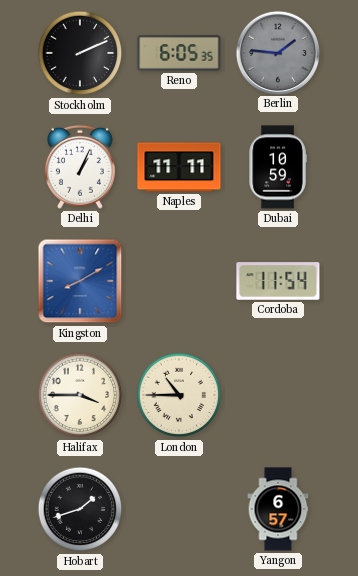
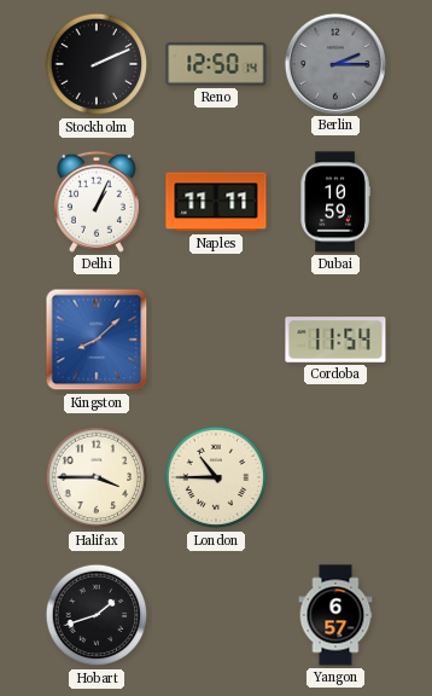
Reno: 6:05 -> 12:50 (216, 64)
Berlin: 1:46 -> 2:15 (334, 63)
Kingston: 8:10 -> 8:08 (97, 340)
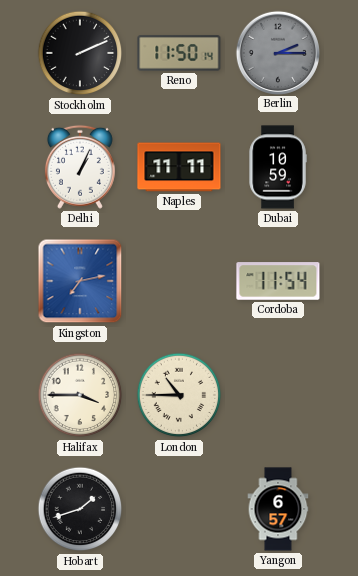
Reno: 12:50 -> 11:50 (179, 53)
Kingston: 8:08 -> 7:13 (80, 281)
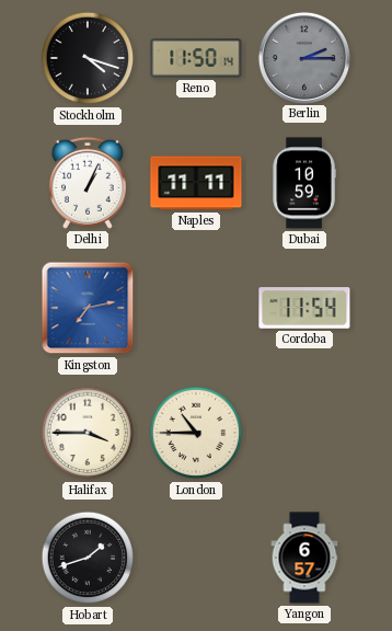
Stockholm: 2:11 -> 4:18 (88, 58)
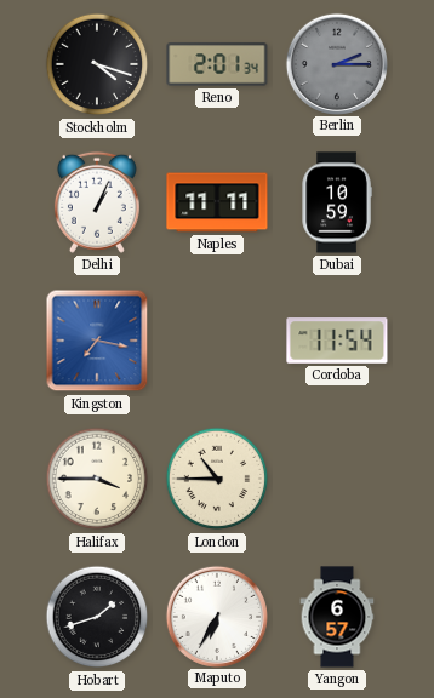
Reno: 11:50 -> 2:01 (217, 64)
Kingston: 7:13 -> 7:17 (97, 341)
Maputo: none -> 6:35 (216, 616)
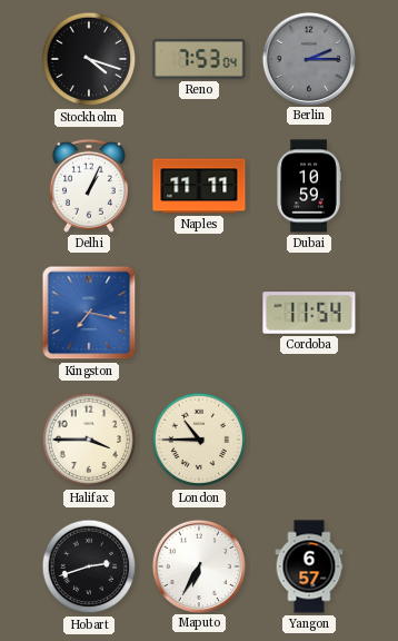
Reno: 2:01 -> 7:53 (199, 59)
Hobart: 1:42 -> 2:42 (89, 566)
